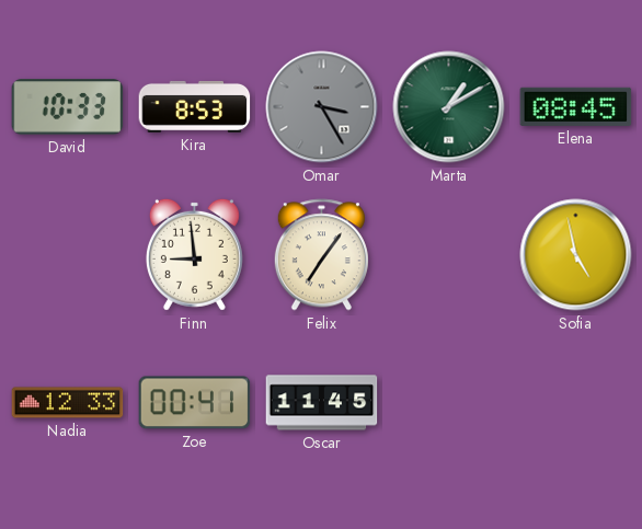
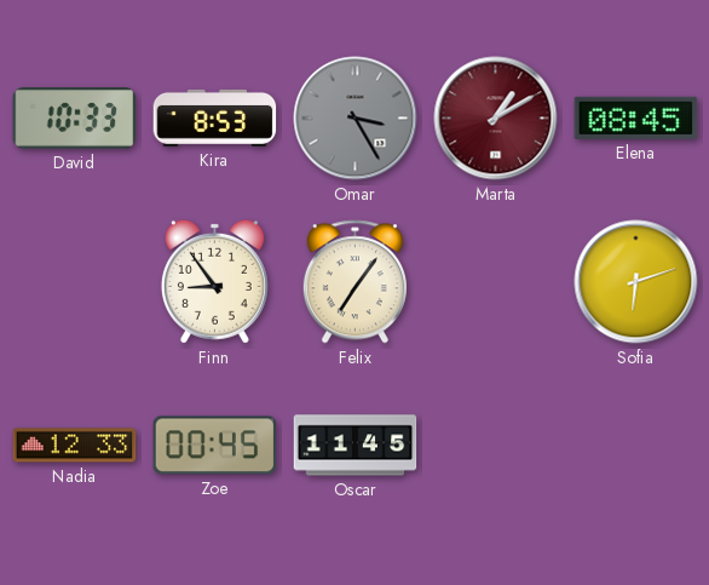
Marta dial: green -> burgundy (496, 119)
Finn: 8:59 -> 8:54 (214, 281)
Sofia: 4:58 -> 6:12 (636, 282)
Zoe: 00:41 -> 00:45 (215, 446)
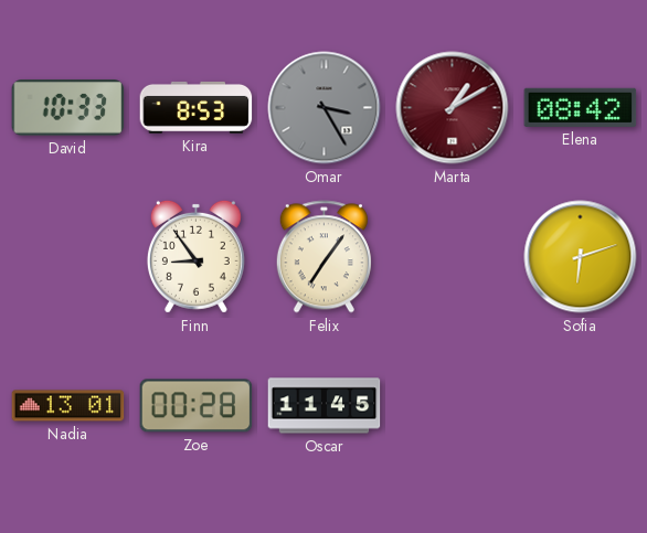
Elena: 08:45 -> 08:42 (581, 107)
Nadia: 12:33 -> 13:01 (68, 406)
Zoe: 00:45 -> 00:28 (197, 406)
